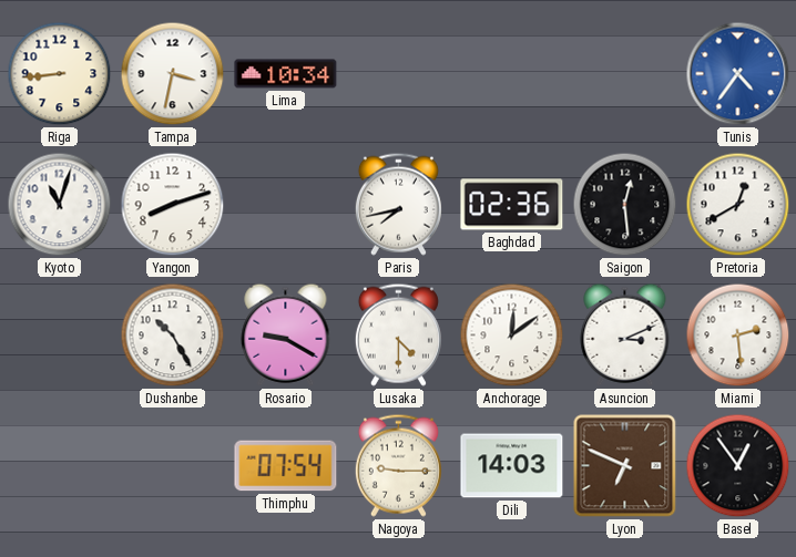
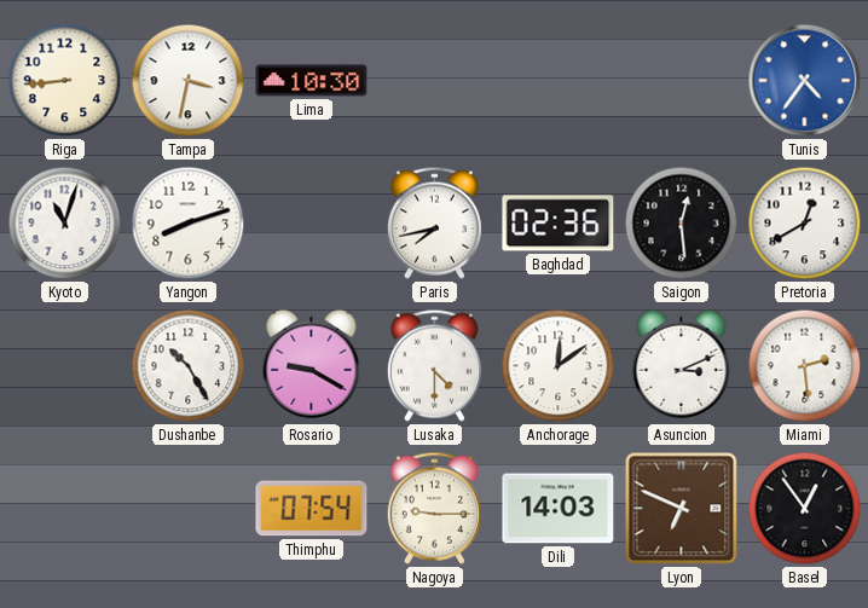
Lima: 10:34 -> 10:30 (312, 81)
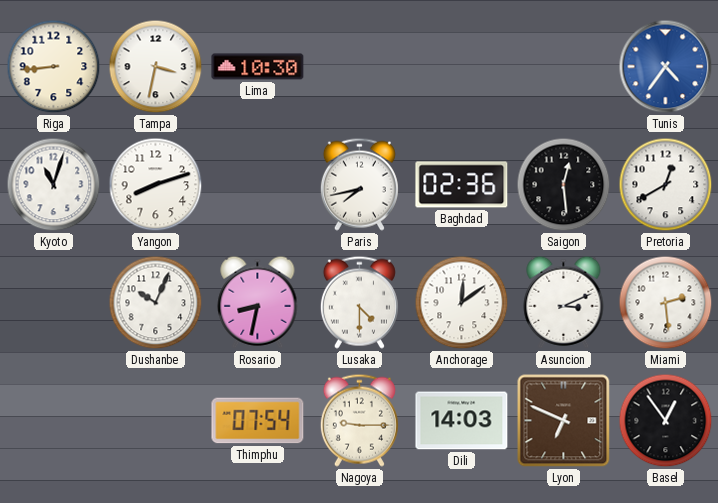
Dushanbe: 10:25 -> 10:04 (156, 303)
Rosario: 9:20 -> 8:32 (258, 302)
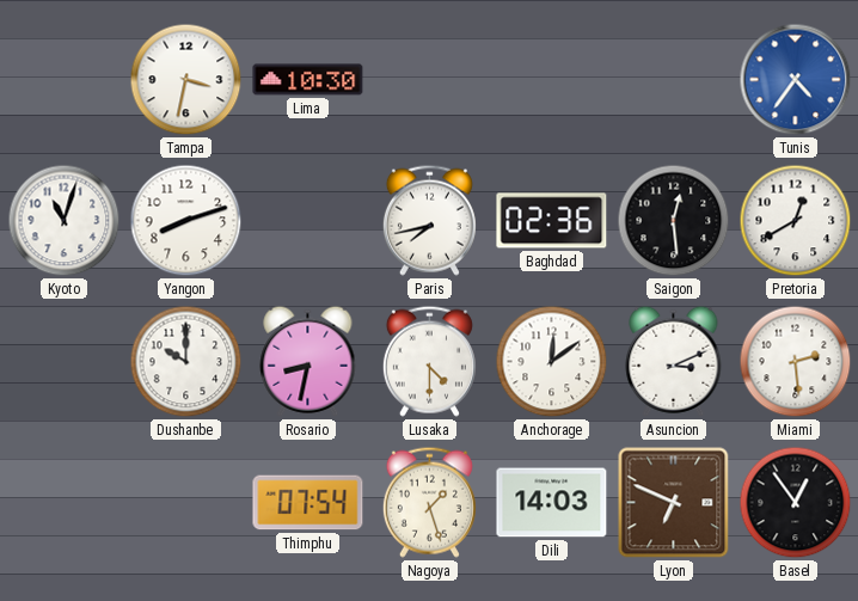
Riga: 8:44 -> none (54, 67)
Dushanbe: 10:04 -> 10:00 (186, 362)
Nagoya: 9:15 -> 1:27 (429, 502)
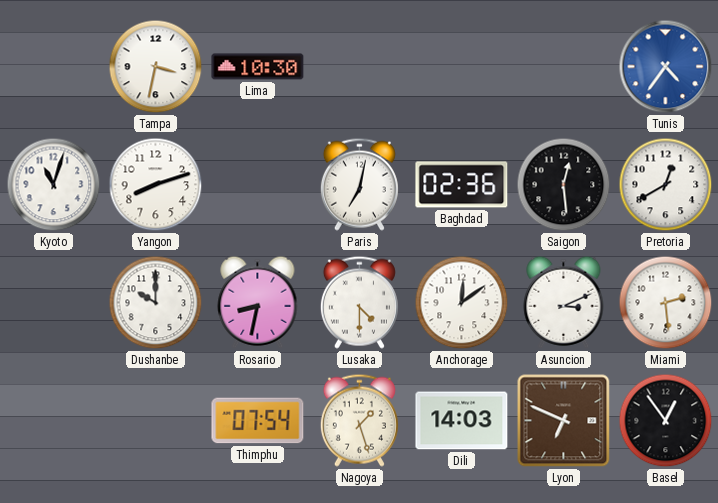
Paris: 7:43 -> 7:02 (359, 184)
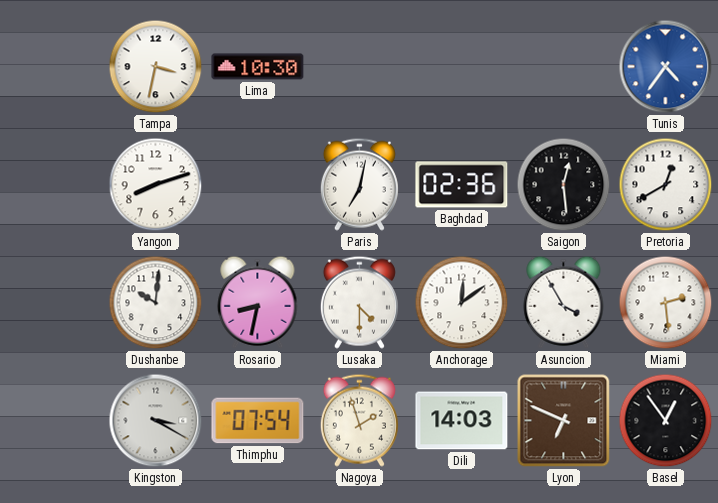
Kyoto: 11:03 -> none (54, 185)
Dushanbe: 10:00 -> 10:01 (156, 303)
Asuncion: 3:11 -> 3:55 (564, 302)
Kingston: none -> 3:20 (156, 421)
Nagoya: 1:27 -> 1:57 (359, 420)
